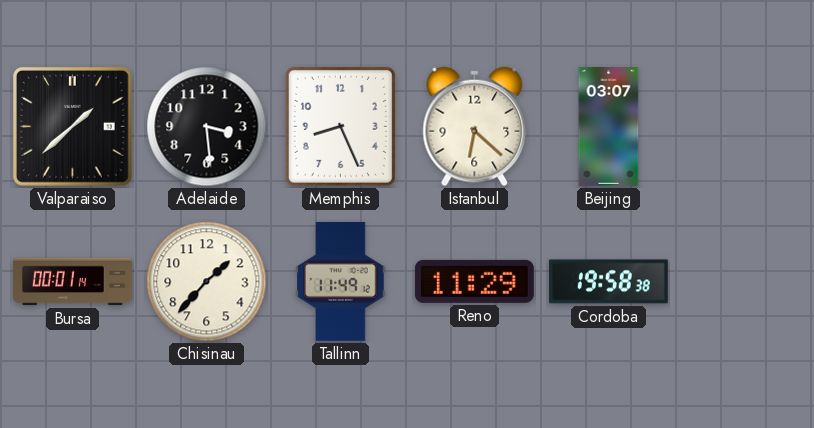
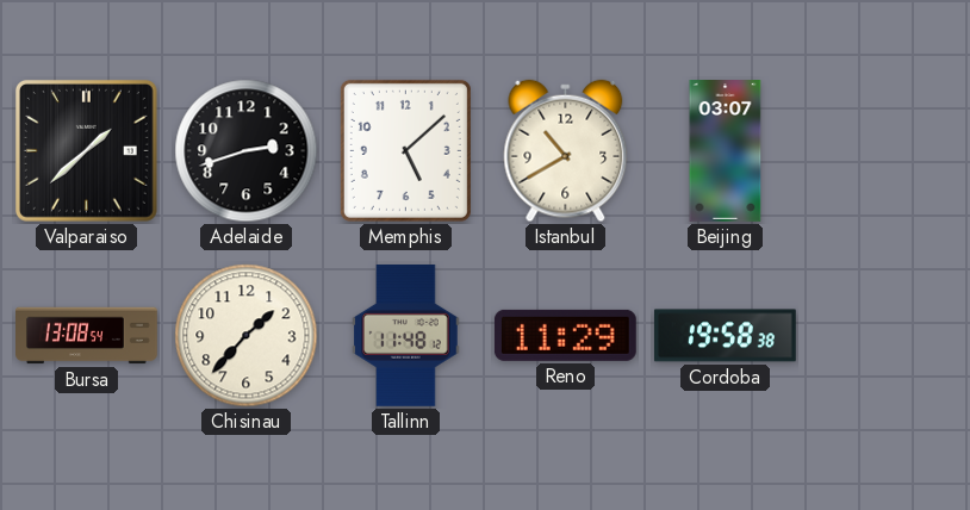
Adelaide: 3:29 -> 2:42 (247, 151)
Memphis: 8:26 -> 5:08 (405, 150)
Istanbul: 6:22 -> 10:40 (566, 151)
Bursa: 00:01 -> 13:08 (87, 336)
Tallinn: 11:49 -> 11:48 (406, 335)
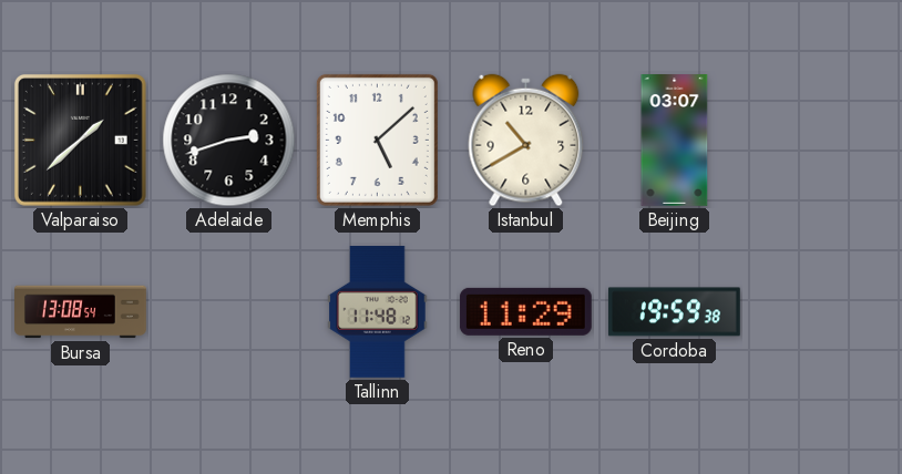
Chisinau: 1:37 -> none (247, 336)
Cordoba: 19:58 -> 19:59 (674, 312)
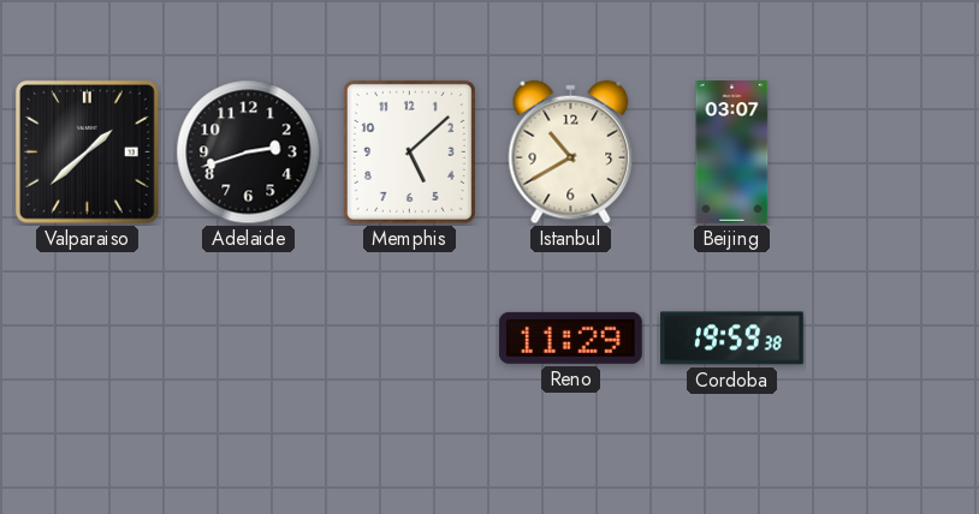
Bursa: 13:08 -> none (81, 312)
Tallinn: 11:48 -> none (378, 311)
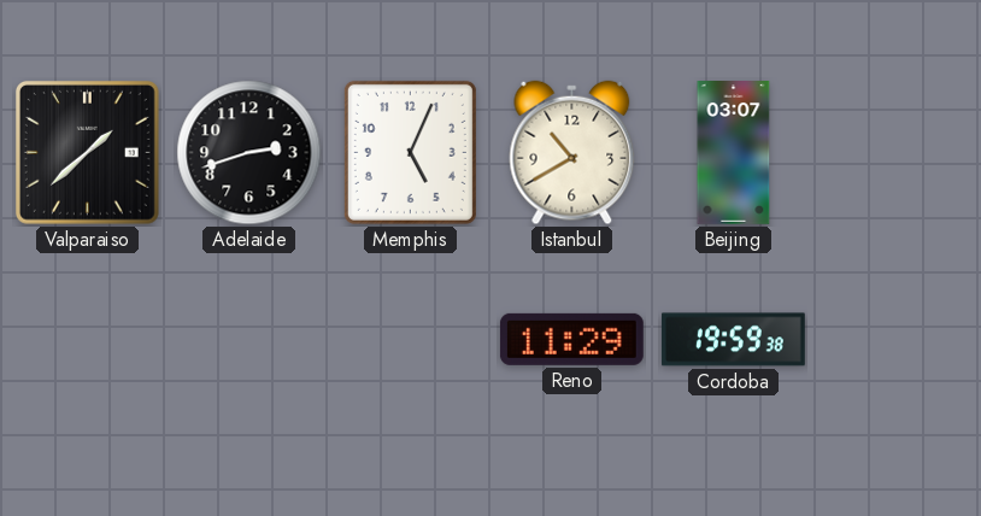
Memphis: 5:08 -> 5:04 (410, 152)
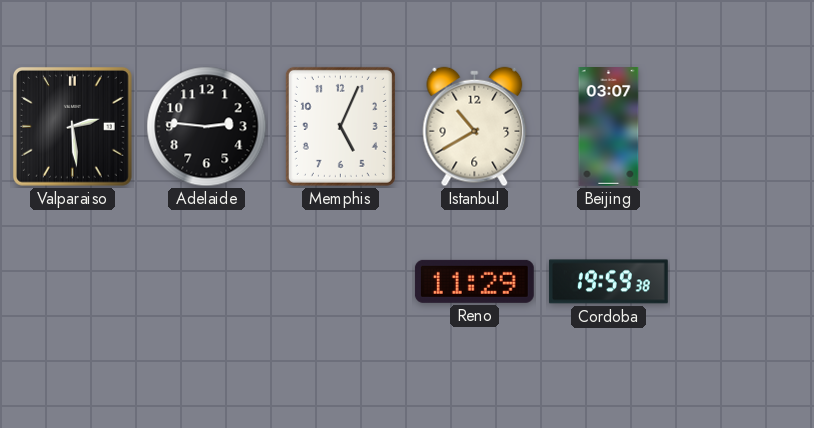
Valparaiso: 1:38 -> 2:29 (72, 126)
Adelaide: 2:42 -> 2:46 (207, 127)
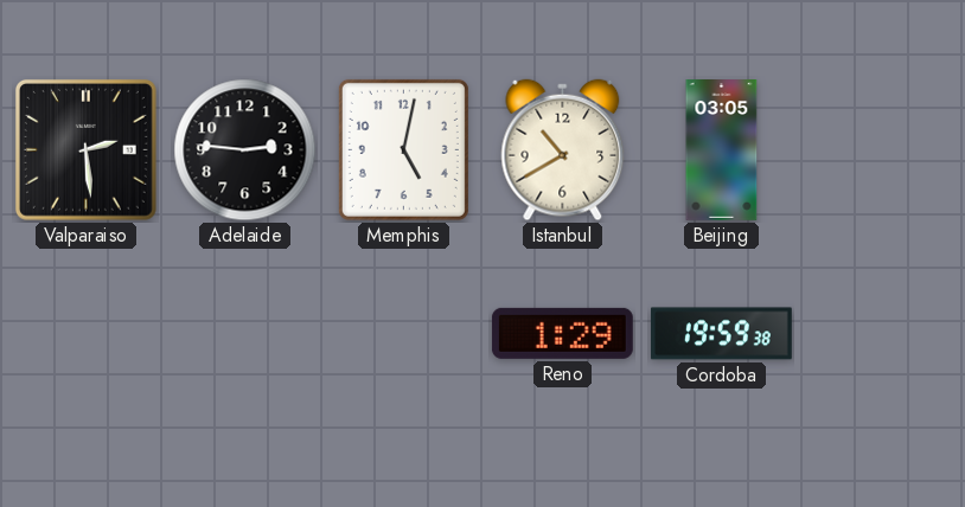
Memphis: 5:04 -> 5:02 (403, 149)
Beijing: 03:07 -> 03:05 (722, 150)
Reno: 11:29 -> 1:29 (562, 333)
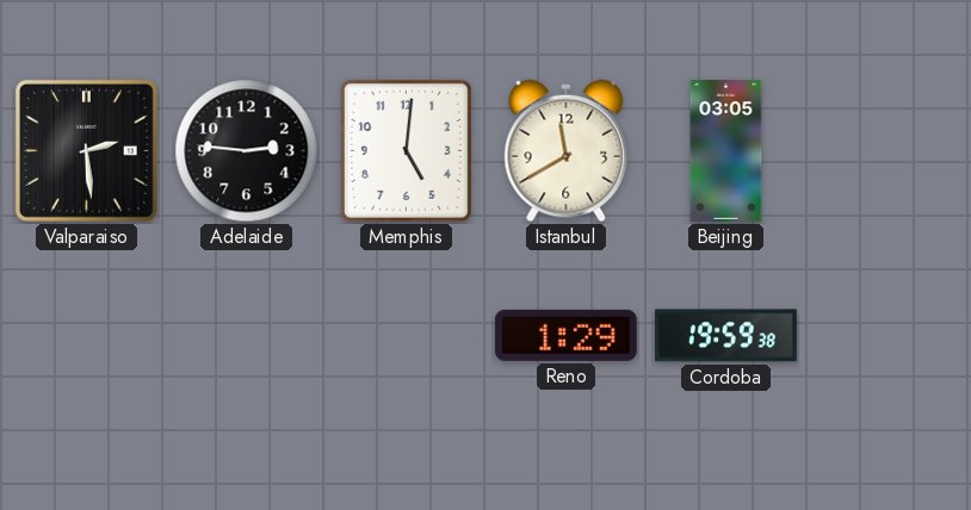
Memphis: 5:02 -> 5:01 (406, 150)
Istanbul: 10:40 -> 11:40 (567, 151)
